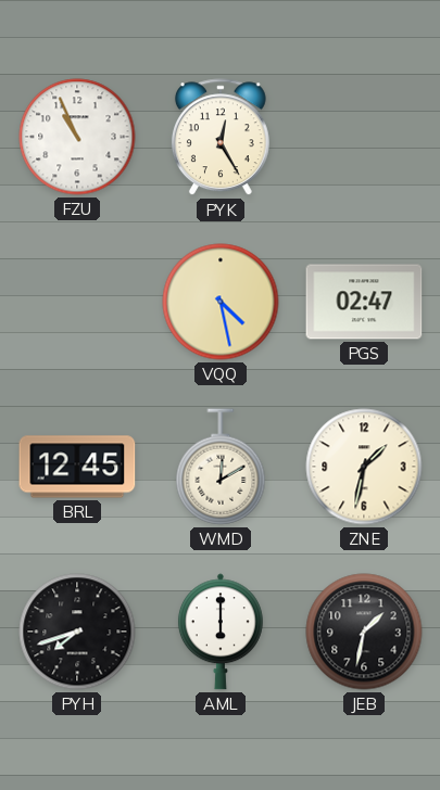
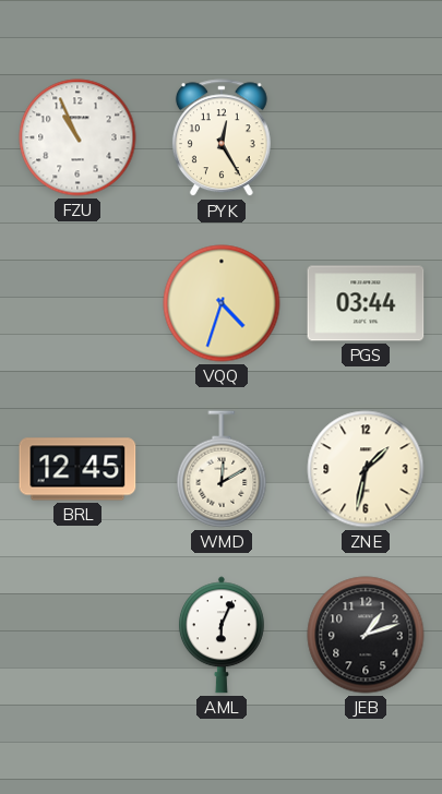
VQQ: 4:28 -> 4:33 (222, 303)
PGS: 02:47 -> 03:44 (366, 303)
PYH: 7:42 -> none (77, 632)
AML: 6:00 -> 6:04 (222, 635)
JEB: 1:32 -> 1:12 (366, 635)
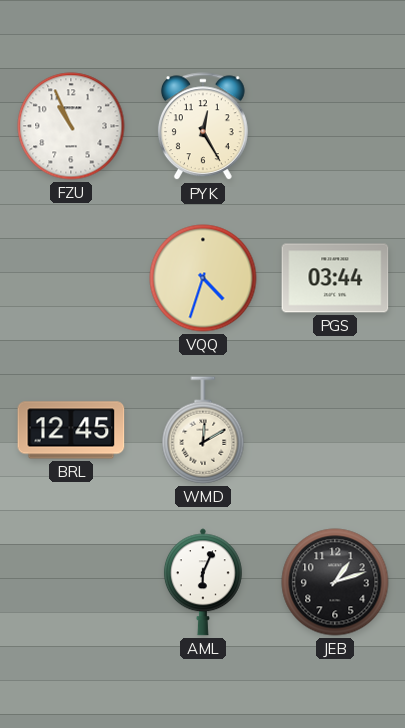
ZNE: 1:32 -> none (366, 469)
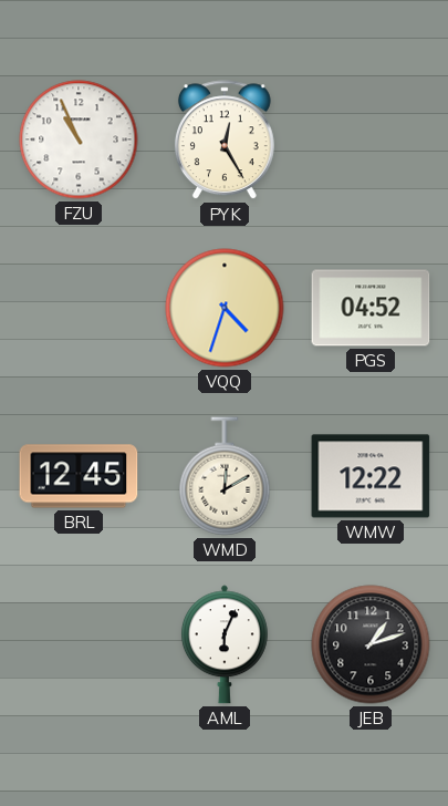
PGS: 03:44 -> 04:52 (371, 308)
WMW: none -> 12:22 (371, 476)
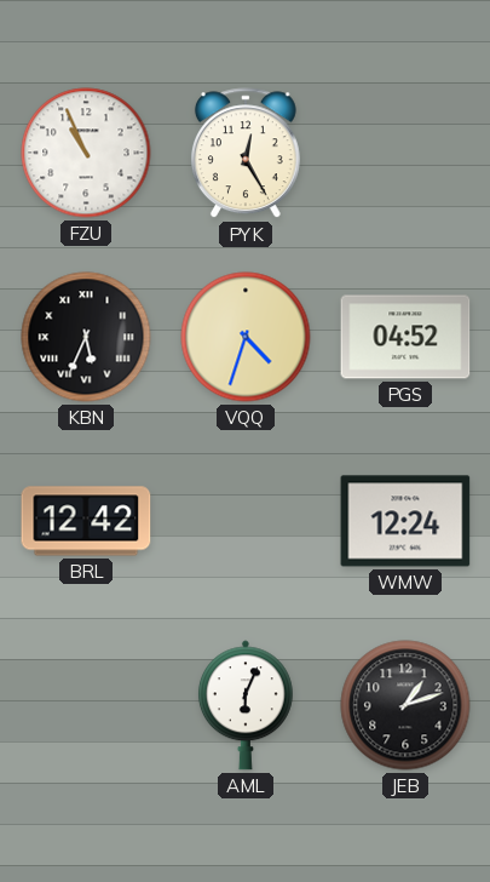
KBN: none -> 5:34 (86, 337)
BRL: 12:45 -> 12:42 (86, 521)
WMD: 12:10 -> none (225, 476)
WMW: 12:22 -> 12:24 (405, 521)
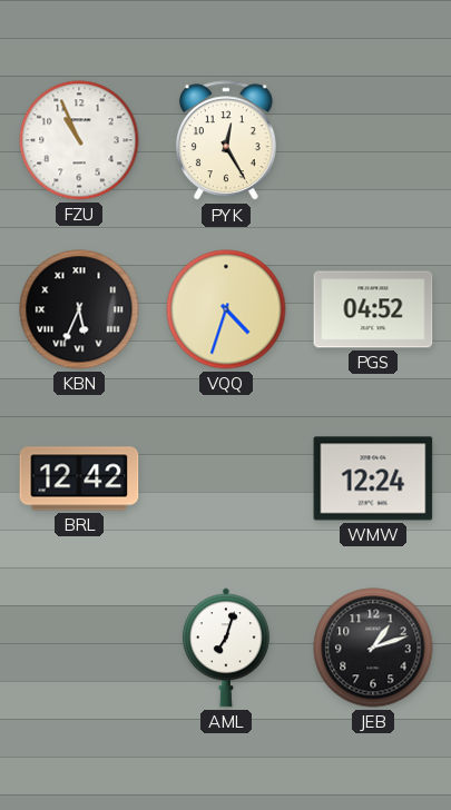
AML: 6:04 -> 7:03 (226, 648)
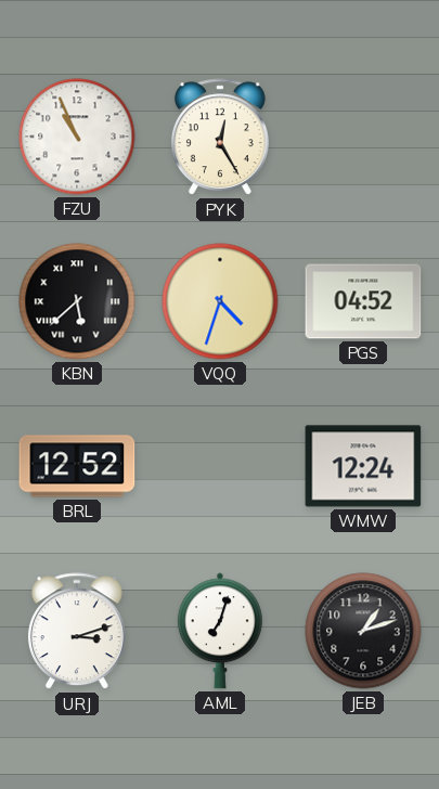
KBN: 5:34 -> 5:38 (77, 301)
BRL: 12:42 -> 12:52 (77, 466)
URJ: none -> 3:12 (77, 632)
